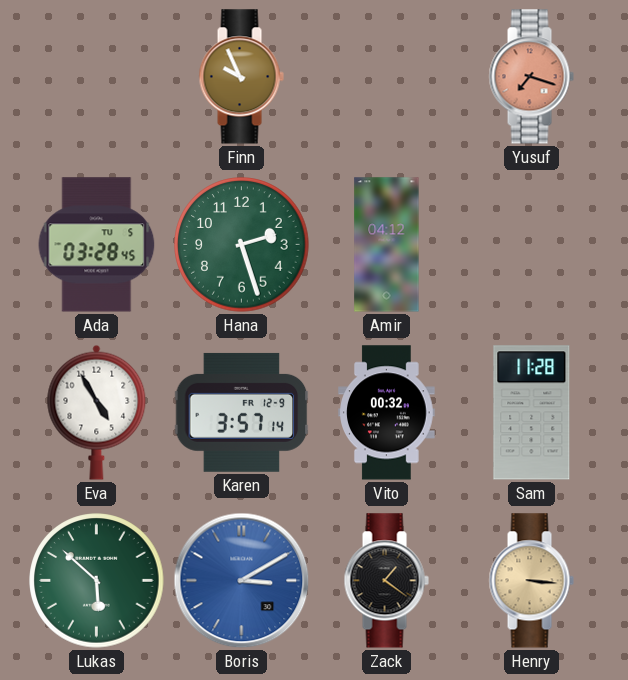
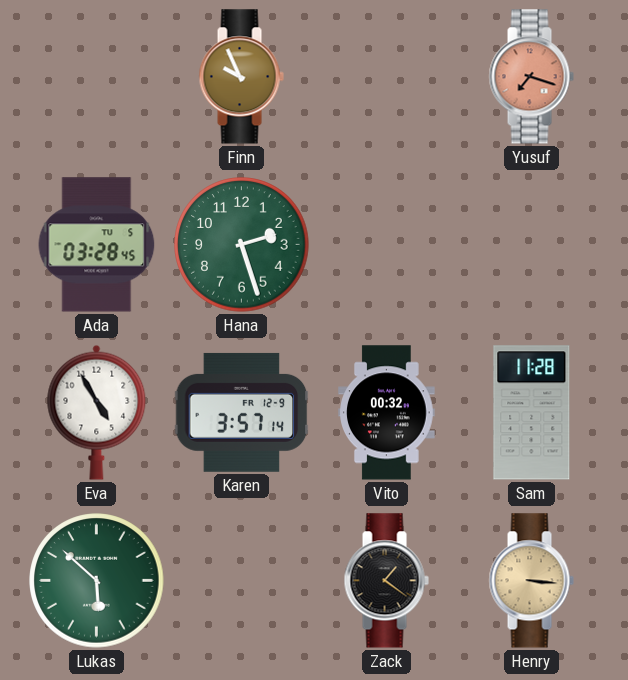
Amir: 04:12 -> none (387, 245)
Boris: 3:10 -> none (242, 581)
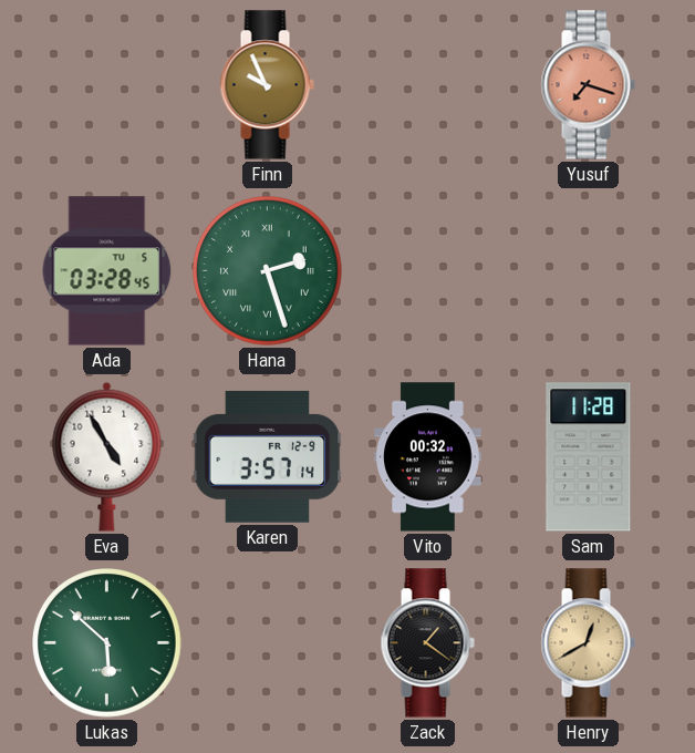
Hana numerals: Arabic -> Roman (268, 271)
Henry: 3:16 -> 12:40 (588, 643)
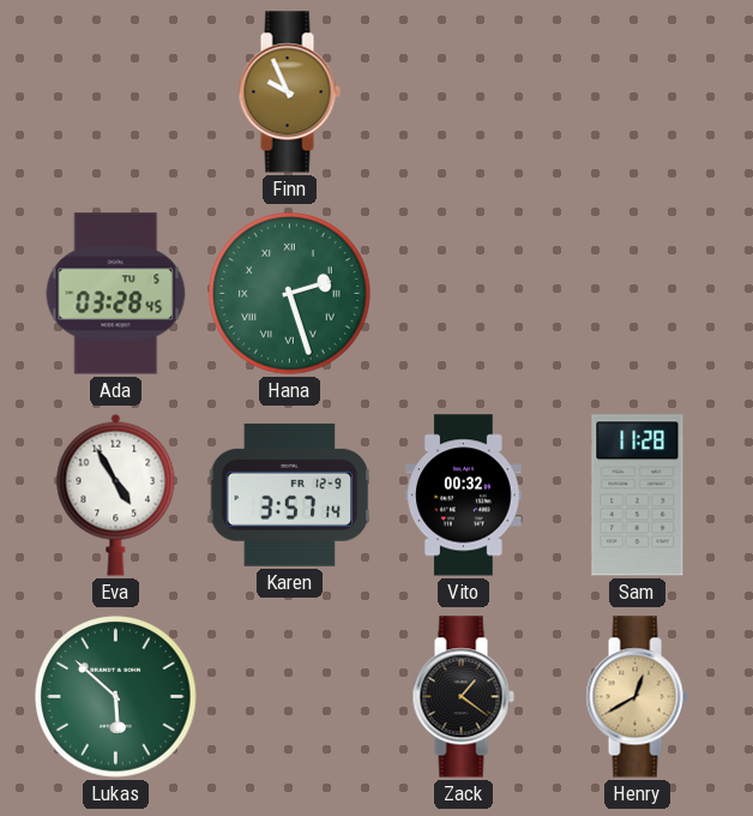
Yusuf: 7:18 -> none (588, 85)
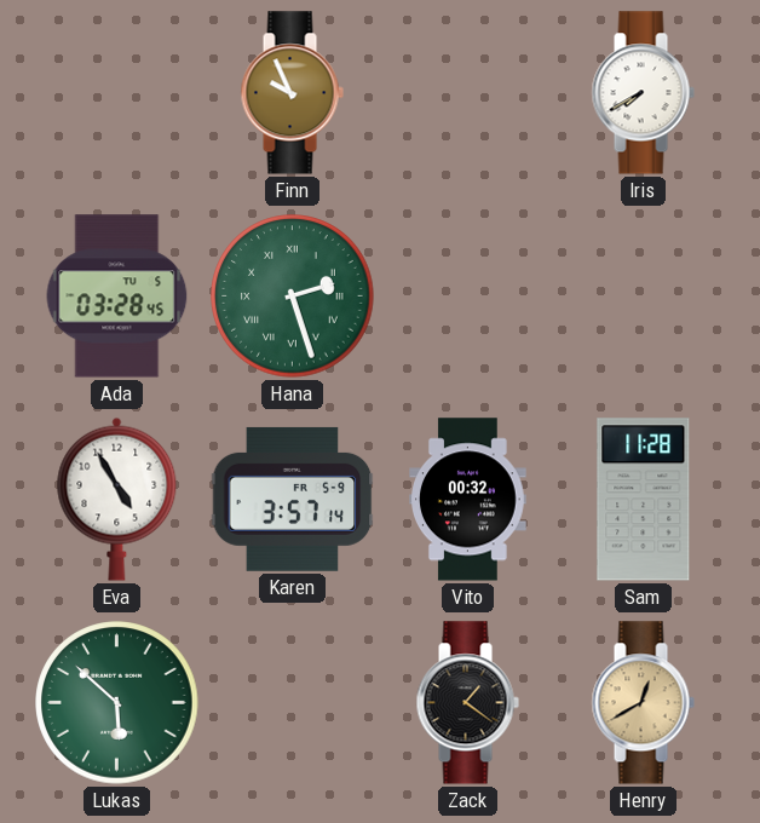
Iris: none -> 7:40 (643, 93)
Karen date: FR 12-9 -> FR 5-9 (293, 499)
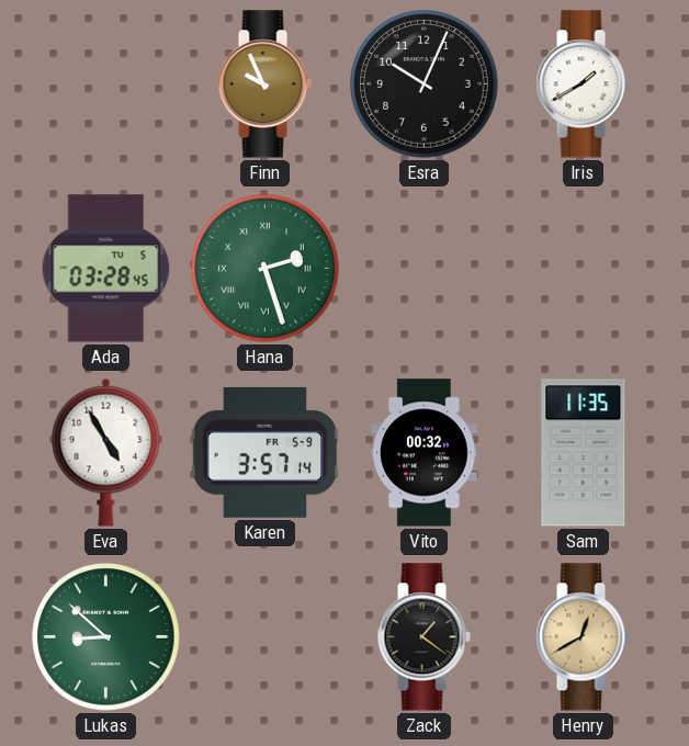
Esra: none -> 10:04 (425, 84)
Iris: 7:40 -> 1:40 (583, 84)
Sam: 11:28 -> 11:35 (584, 453)
Lukas: 5:52 -> 8:52 (106, 637)
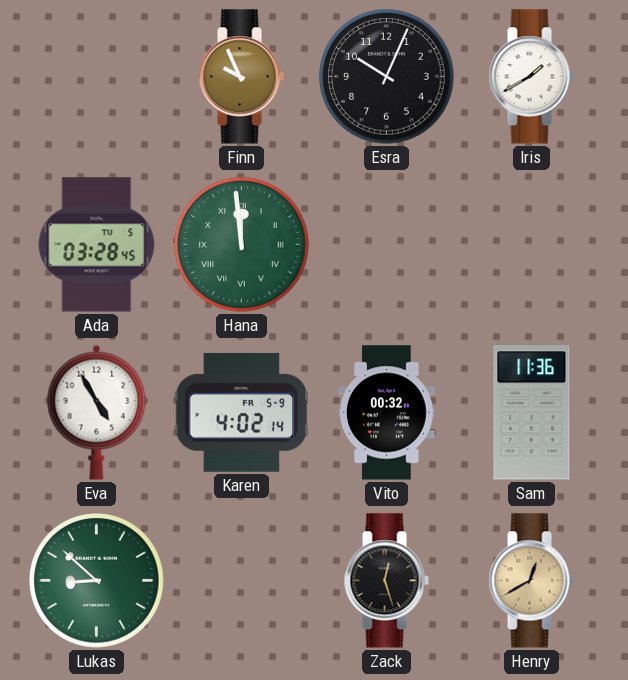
Hana: 2:27 -> 11:59 (242, 245)
Karen: 3:57 -> 4:02 (242, 412)
Sam: 11:35 -> 11:36 (532, 413)
Zack: 1:21 -> 12:27 (386, 581)
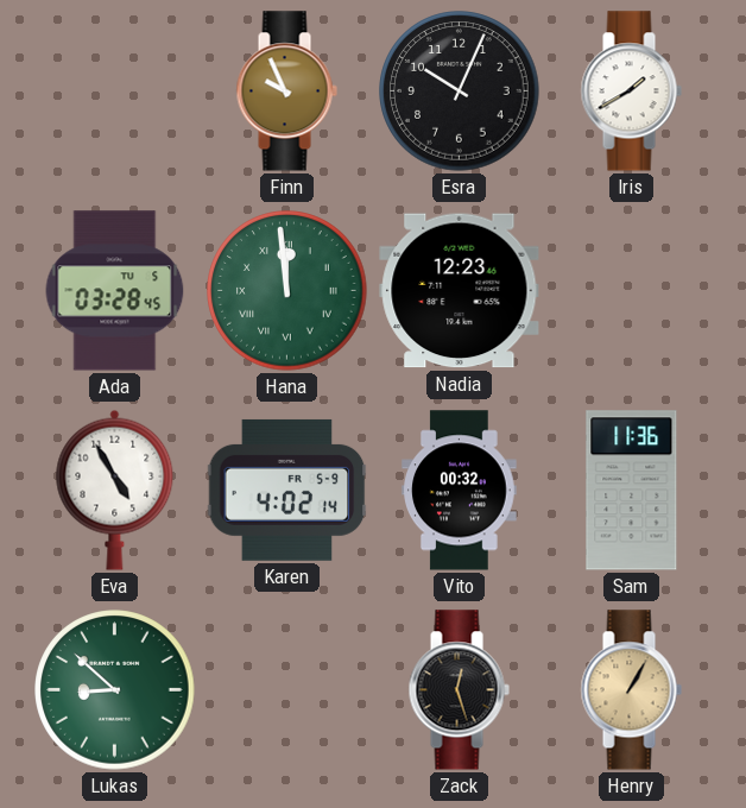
Nadia: none -> 12:23 (460, 291)
Henry: 12:40 -> 1:05 (631, 690)
